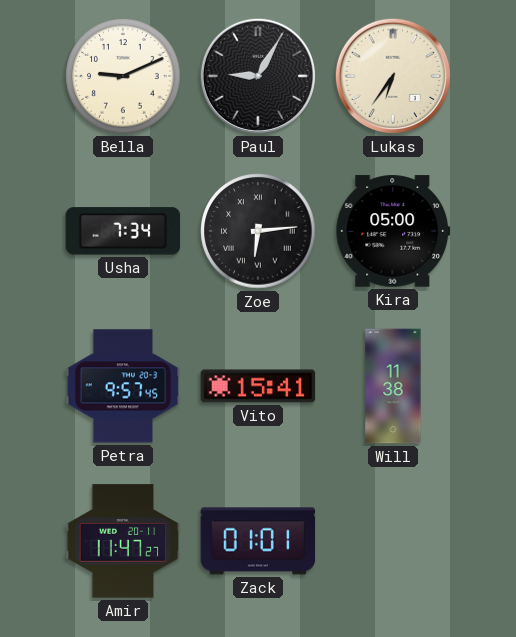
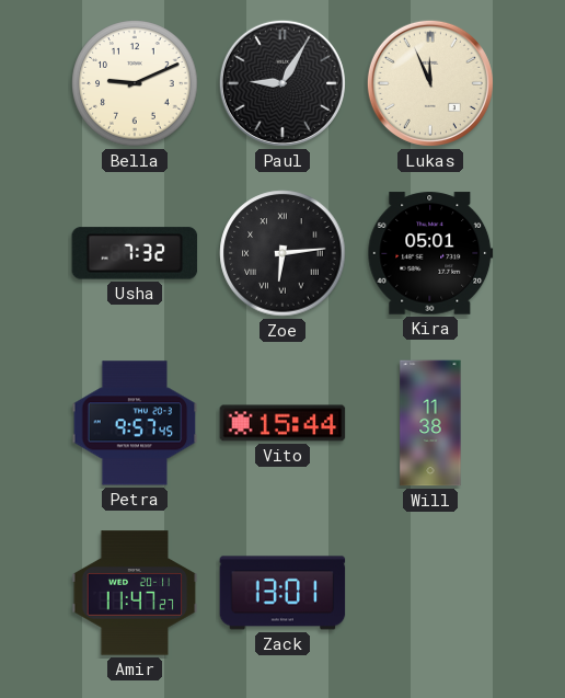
Lukas: 6:36 -> 11:56 (430, 83)
Usha: 7:34 -> 7:32 (135, 253)
Kira: 05:00 -> 05:01 (430, 253)
Vito: 15:41 -> 15:44 (282, 423)
Zack: 01:01 -> 13:01 (282, 593)
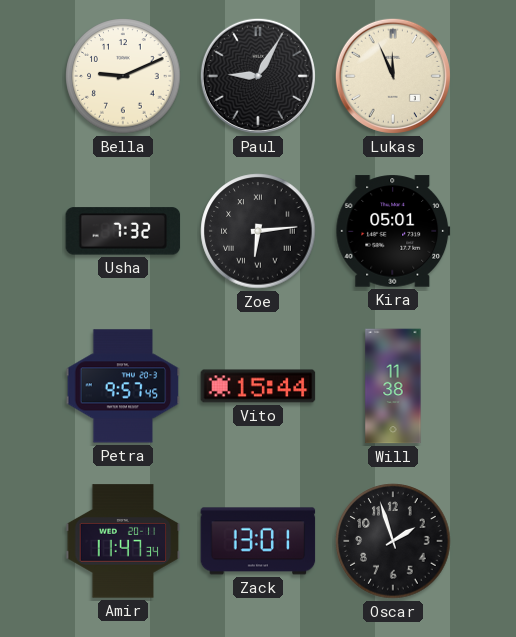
Amir: 11:47:27 -> 11:47:34 (123, 541)
Oscar: none -> 1:57 (393, 541)
